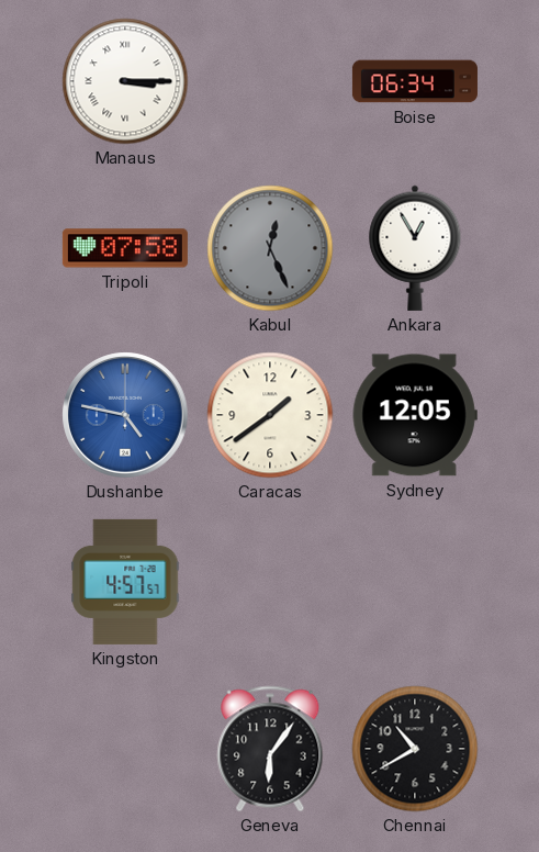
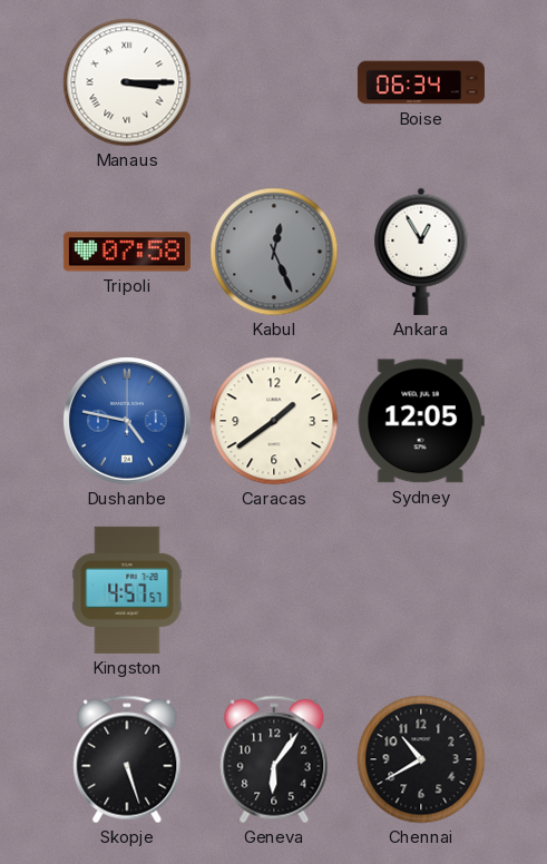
Skopje: none -> 5:27 (127, 759)
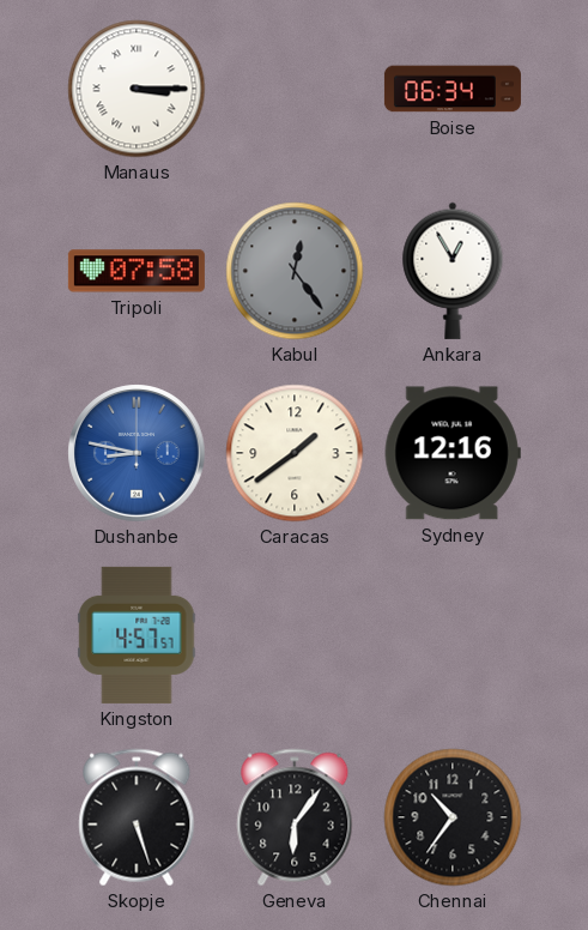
Kabul: 12:26 -> 12:24 (295, 271)
Dushanbe: 4:47 -> 8:47 (137, 453)
Sydney: 12:05 -> 12:16 (453, 453)
Chennai: 10:40 -> 10:36 (453, 817)
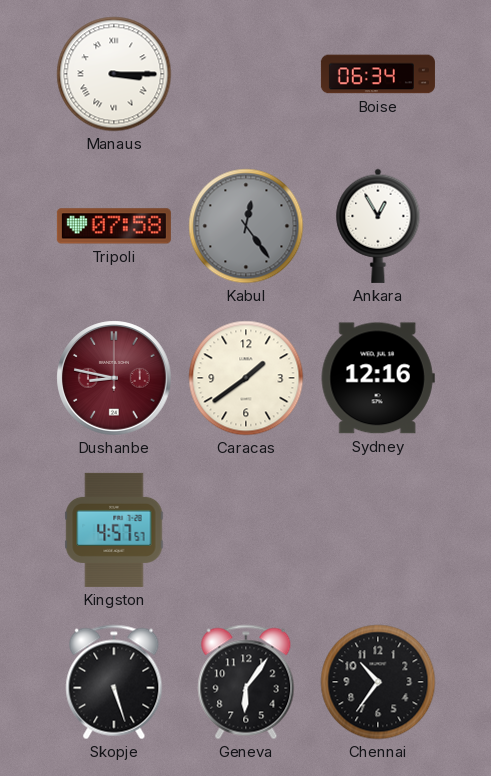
Dushanbe dial: blue -> burgundy (114, 378)
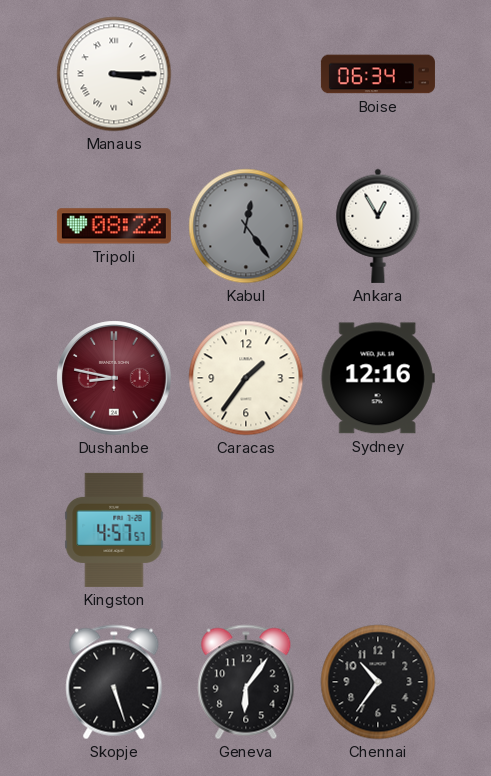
Tripoli: 07:58 -> 08:22 (114, 226)
Caracas: 1:39 -> 1:36 (246, 378)
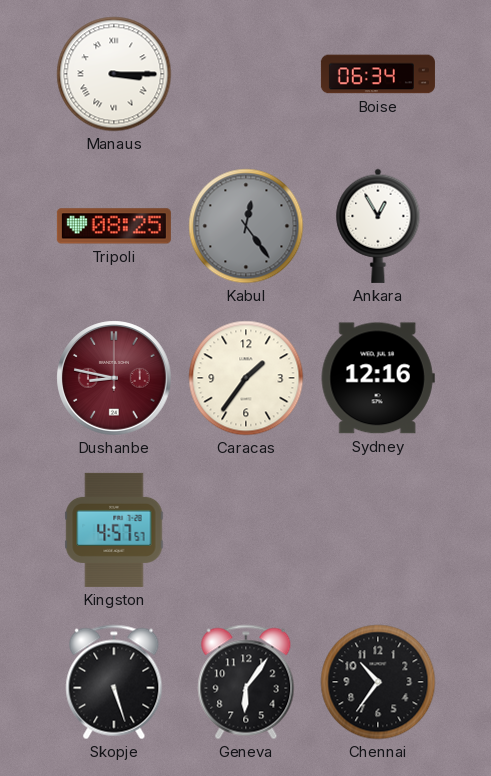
Tripoli: 08:22 -> 08:25 (114, 226)
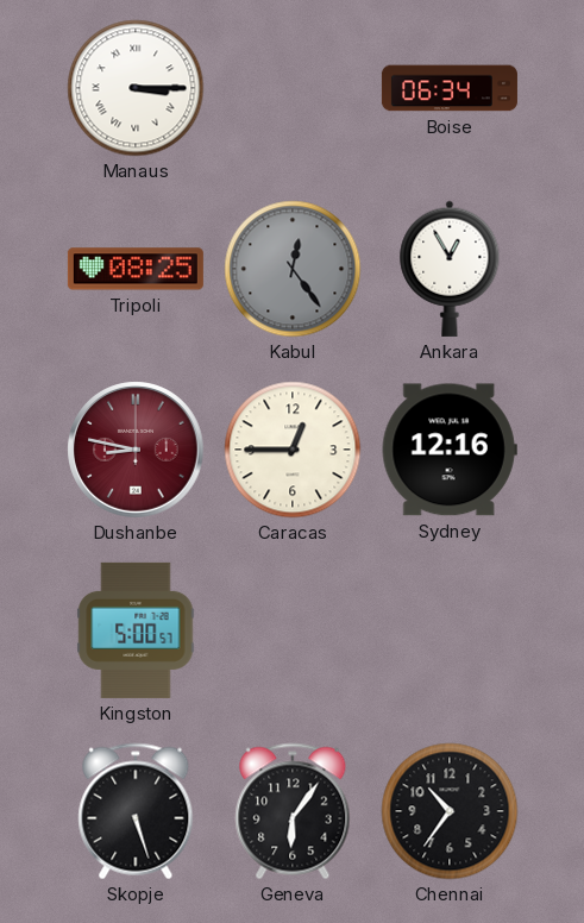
Caracas: 1:36 -> 12:45 (293, 450)
Kingston: 4:57 -> 5:00 (136, 630)
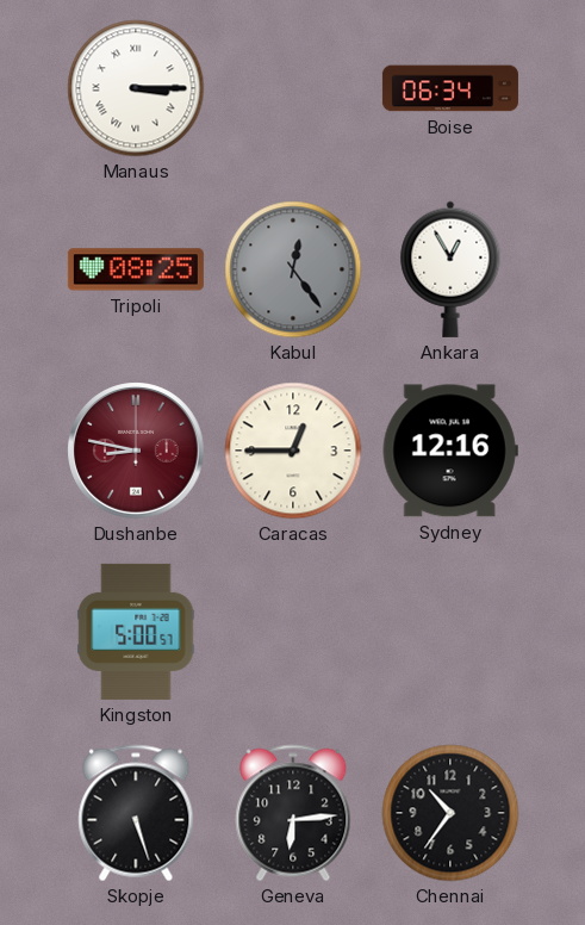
Geneva: 6:06 -> 6:14 (293, 813)
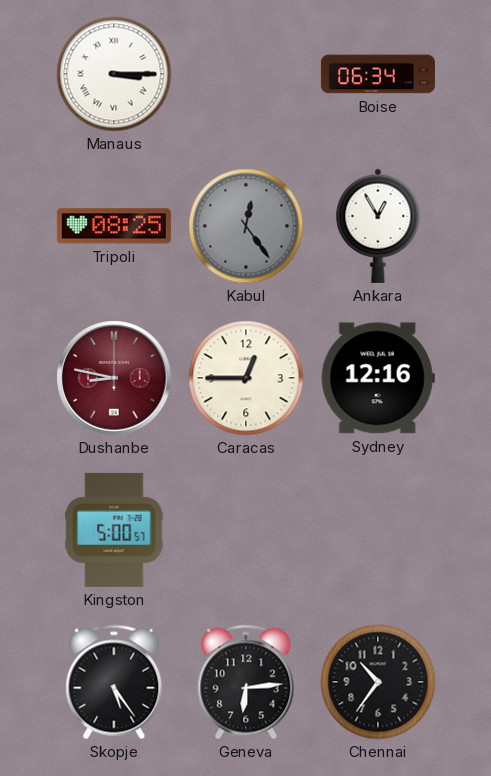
Skopje: 5:27 -> 5:24 (114, 682)
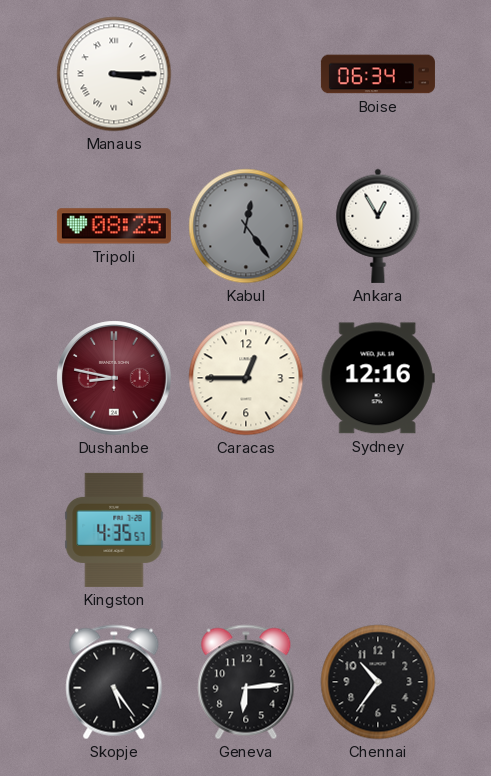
Kingston: 5:00 -> 4:35 (114, 530)
